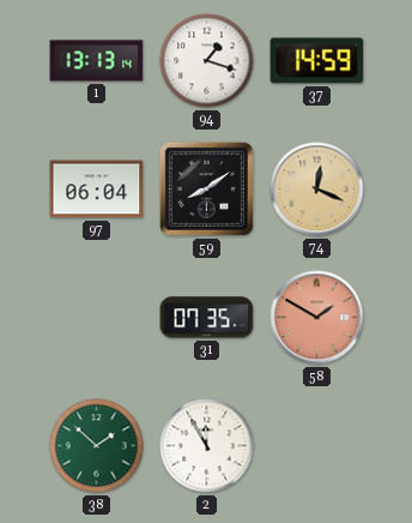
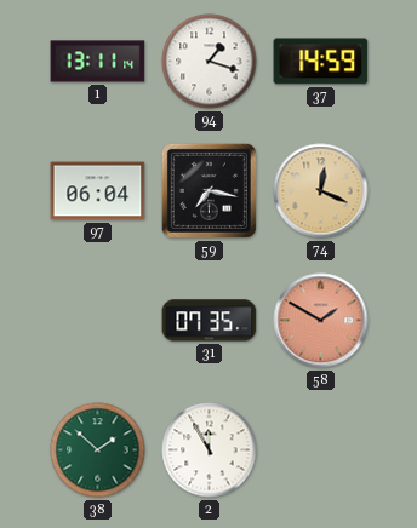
1: 13:13 -> 13:11 (98, 62)
59: 8:09 -> 7:17 (208, 190)
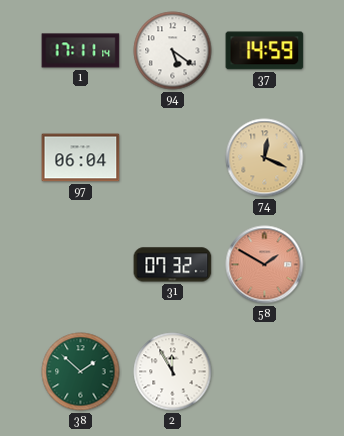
1: 13:11 -> 17:11 (81, 51)
94: 1:18 -> 5:21 (173, 51)
59: 7:17 -> none (208, 190)
31: 07:35 -> 07:32 (173, 265)
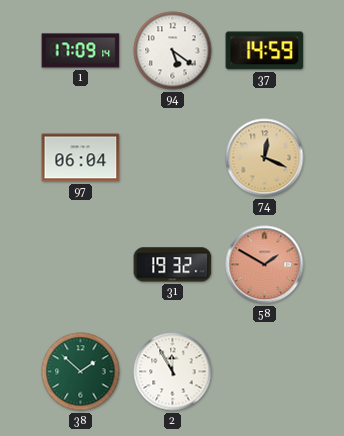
1: 17:11 -> 17:09 (81, 51)
31: 07:32 -> 19:32 (173, 265)
